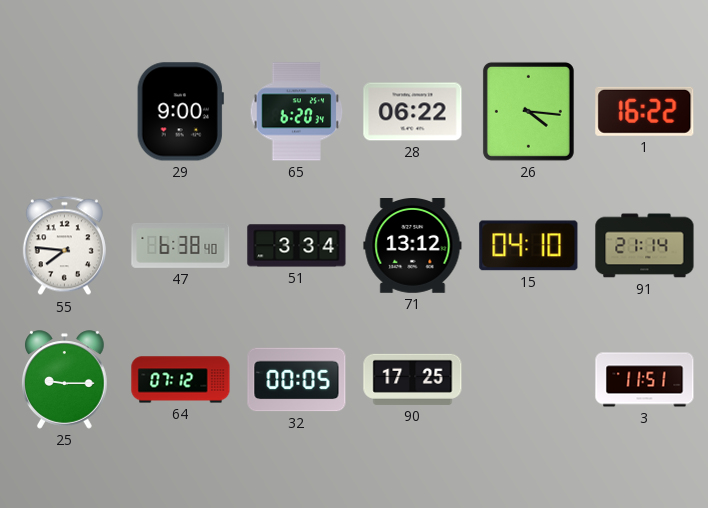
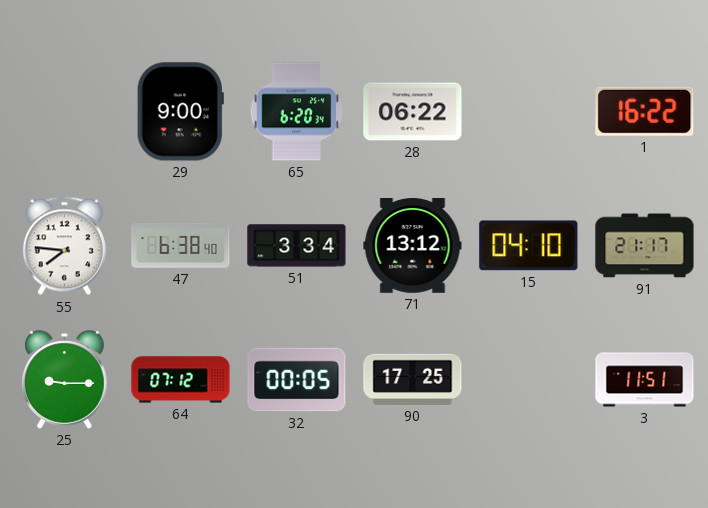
26: 4:16 -> none (528, 111)
91: 21:14 -> 21:17 (645, 246)
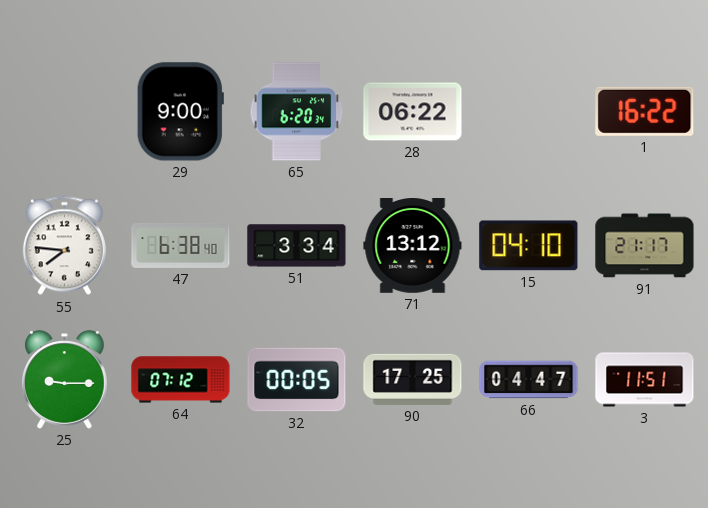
66: none -> 04:47 (529, 380)
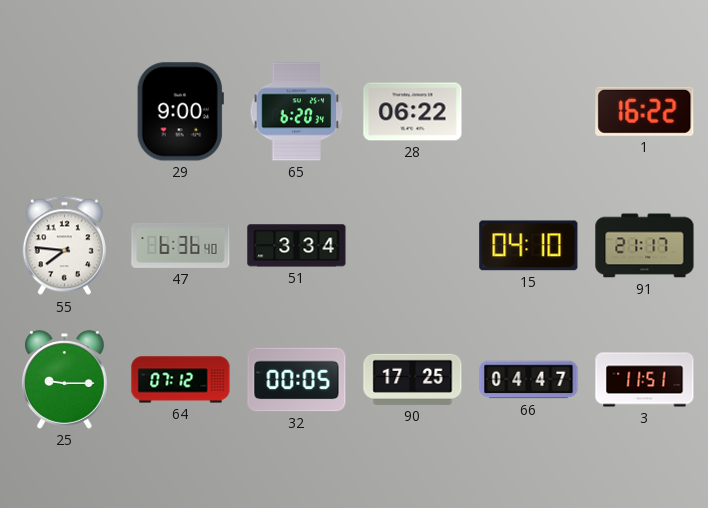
47: 6:38 -> 6:36 (181, 245)
71: 13:12 -> none (413, 246)
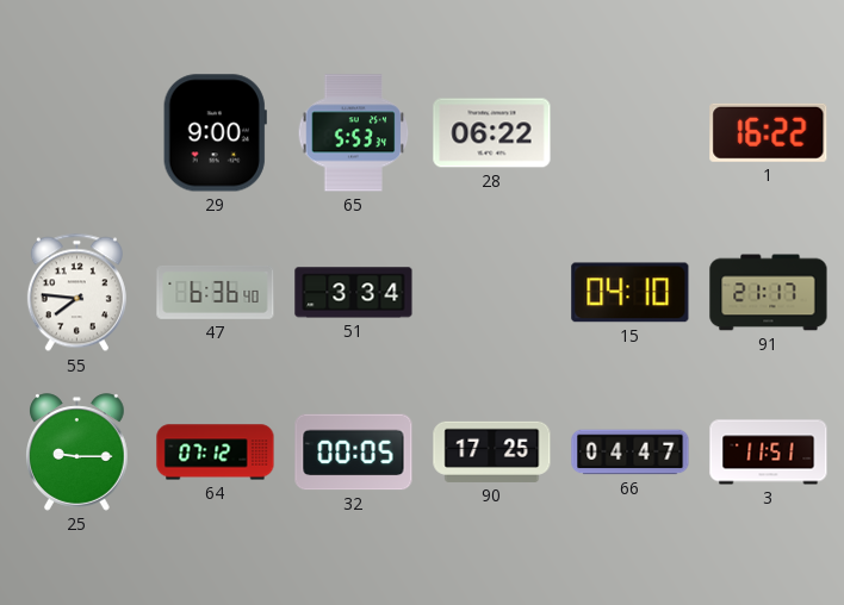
65: 6:20 -> 5:53 (354, 133)
